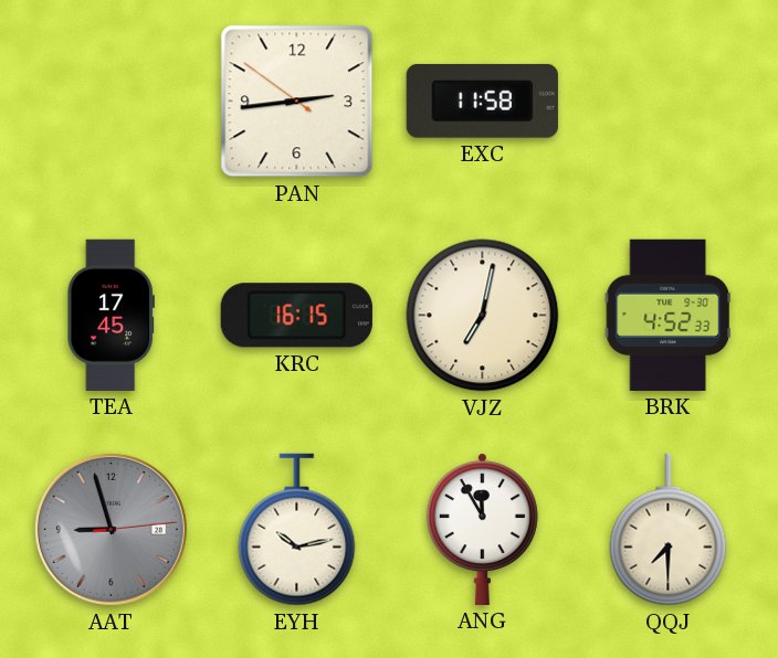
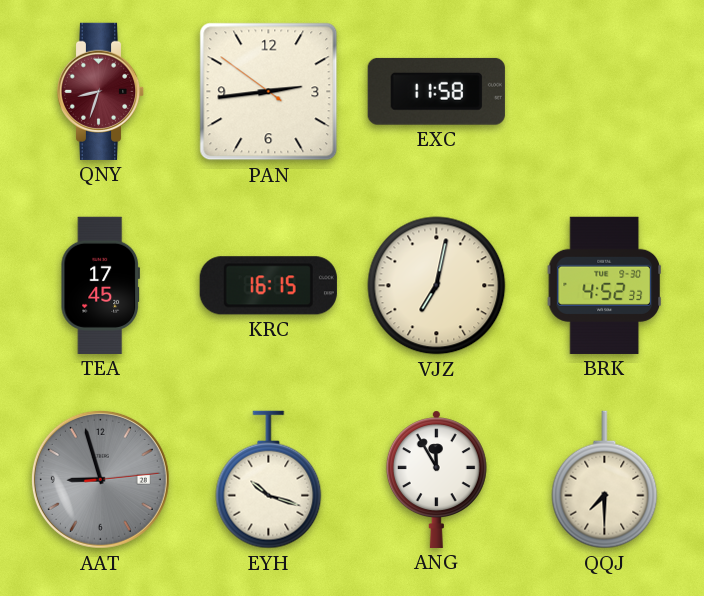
QNY: none -> 8:33 (101, 91)
EYH: 10:13 -> 10:18 (269, 480)
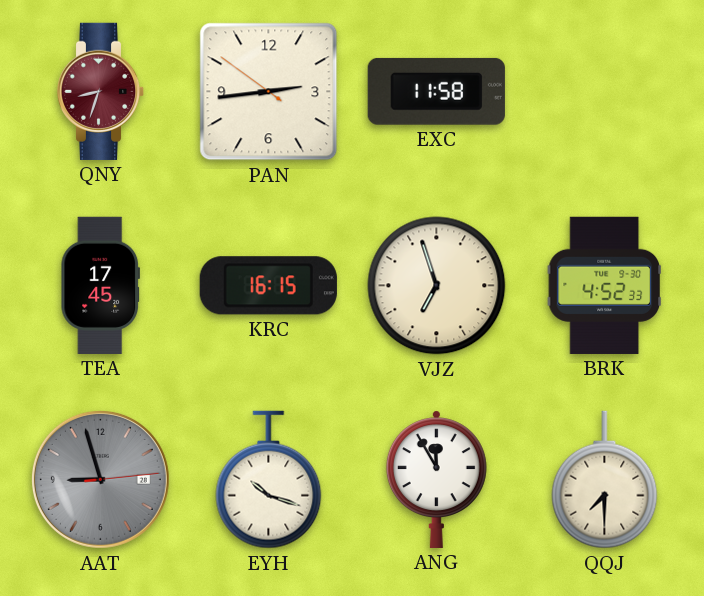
VJZ: 7:02 -> 6:57 (437, 286)
